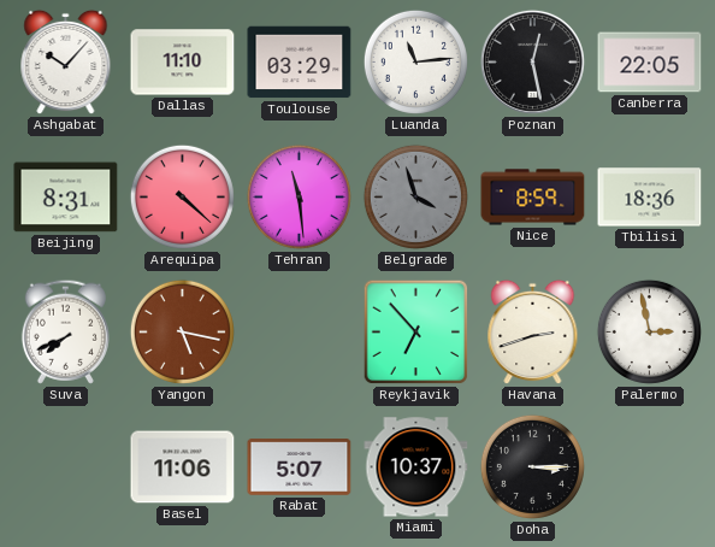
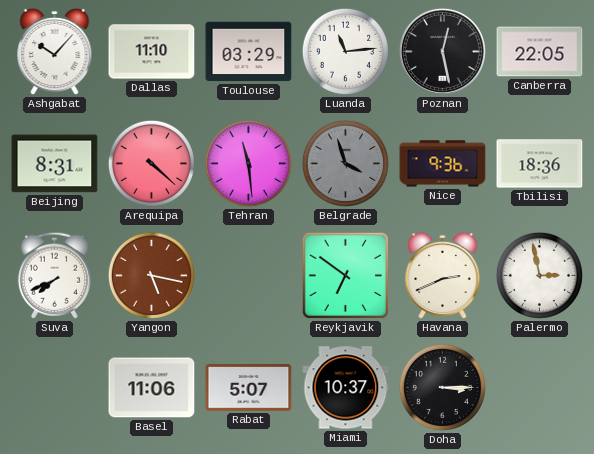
Nice: 8:59 -> 9:36 (443, 164)
Reykjavik: 6:53 -> 6:51 (346, 276)
Havana: 2:42 -> 2:41 (443, 276)
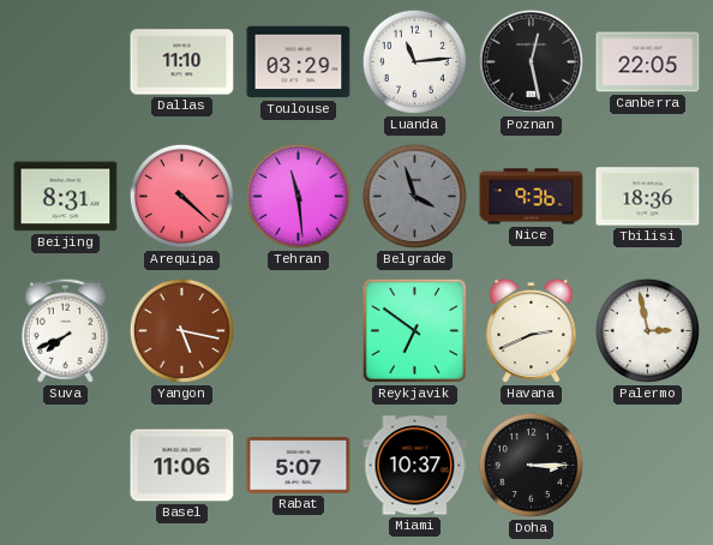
Ashgabat: 10:07 -> none (55, 52)
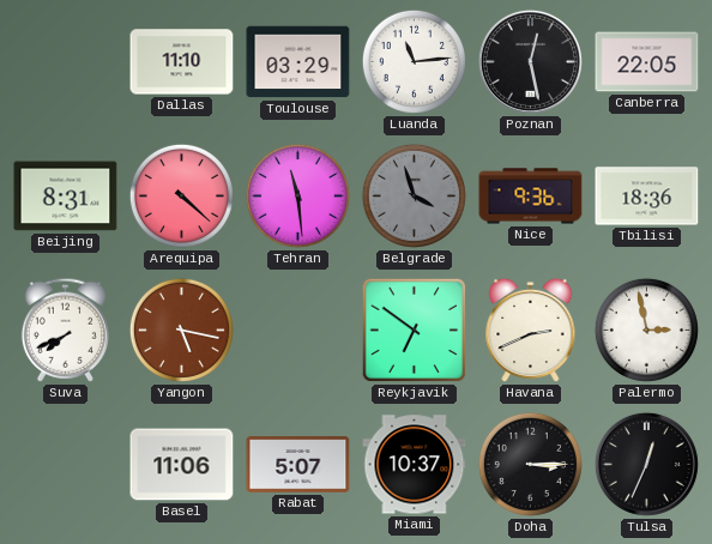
Tulsa: none -> 12:34 (646, 464)
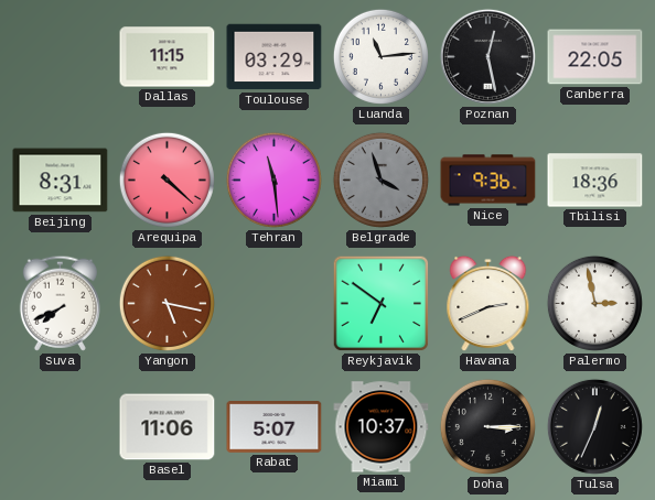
Dallas: 11:10 -> 11:15 (168, 57)
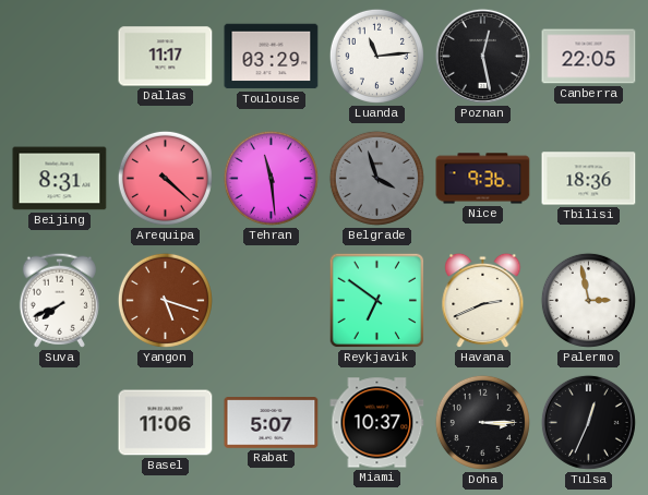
Dallas: 11:15 -> 11:17 (166, 57)
Yangon: 5:17 -> 5:18 (165, 300)
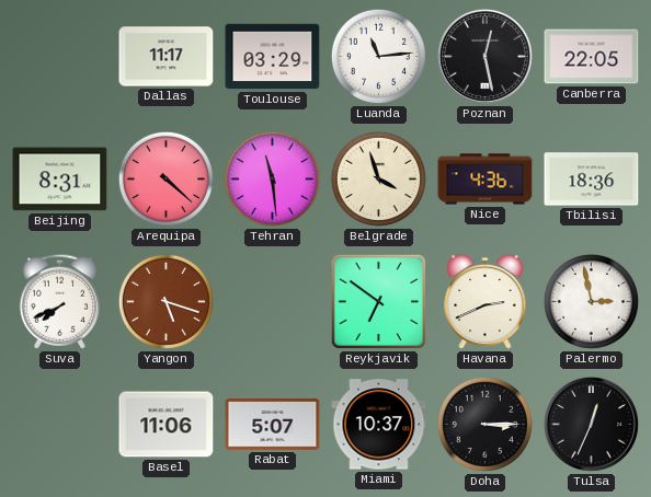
Belgrade dial: grey -> cream (378, 178)
Nice: 9:36 -> 4:36 (486, 180)
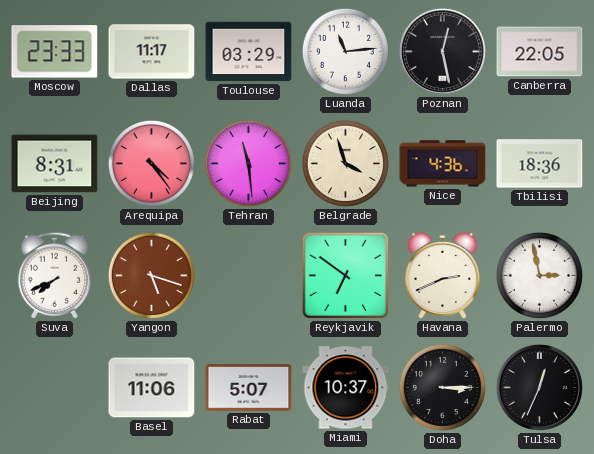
Moscow: none -> 23:33 (55, 52)
Arequipa: 4:22 -> 4:24 (151, 163)
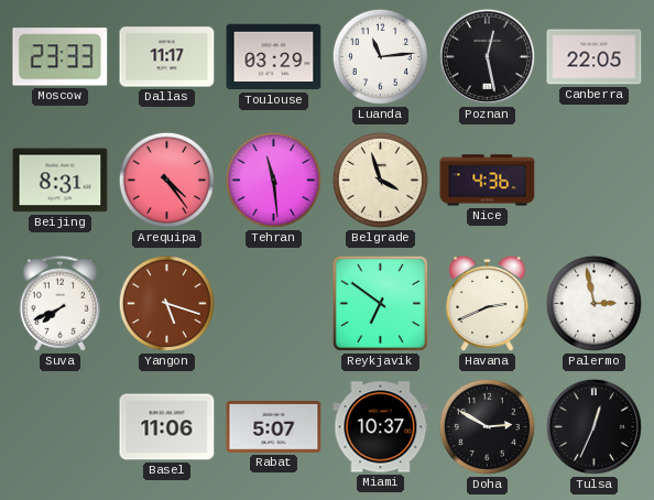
Tbilisi: 18:36 -> none (540, 164)
Doha: 3:15 -> 2:50 (487, 426)
